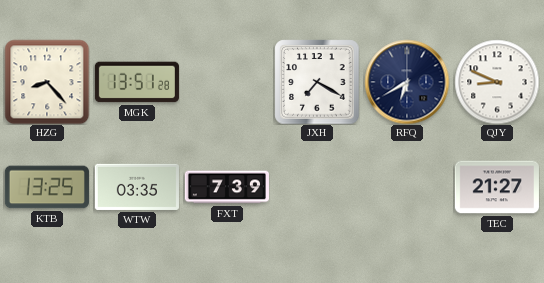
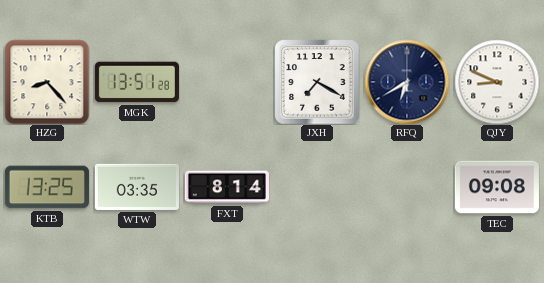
FXT: 7:39 -> 8:14 (226, 187)
TEC: 21:27 -> 09:08 (497, 187)
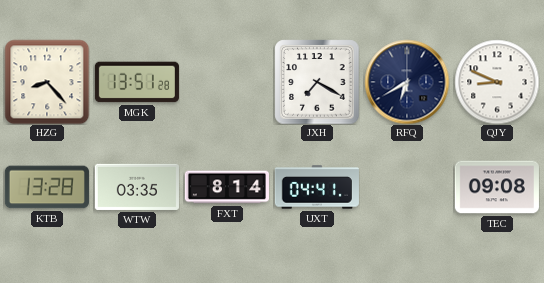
KTB: 13:25 -> 13:28 (47, 187)
UXT: none -> 04:41 (317, 187)
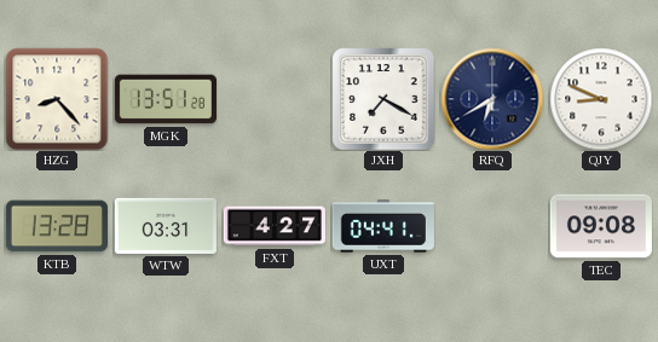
WTW: 03:35 -> 03:31 (166, 226)
FXT: 8:14 -> 4:27 (273, 226)
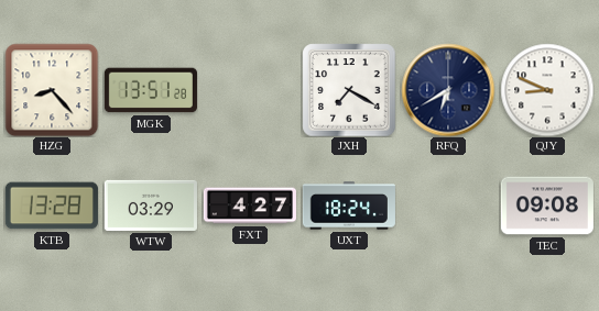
WTW: 03:31 -> 03:29 (151, 206)
UXT: 04:41 -> 18:24 (349, 206)
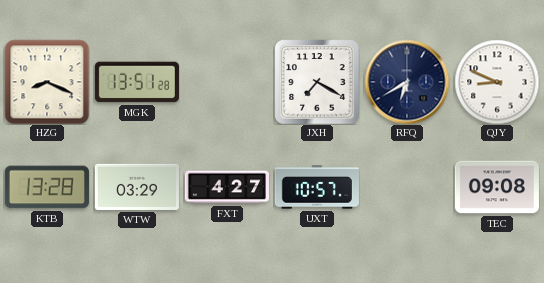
HZG: 8:23 -> 8:19 (47, 82)
UXT: 18:24 -> 10:57 (317, 187)
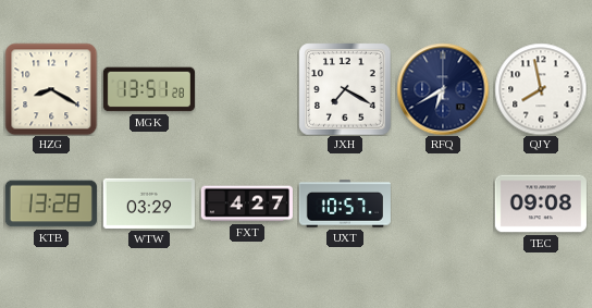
HZG: 8:19 -> 8:20 (51, 89)
QJY: 8:49 -> 7:58 (541, 89)
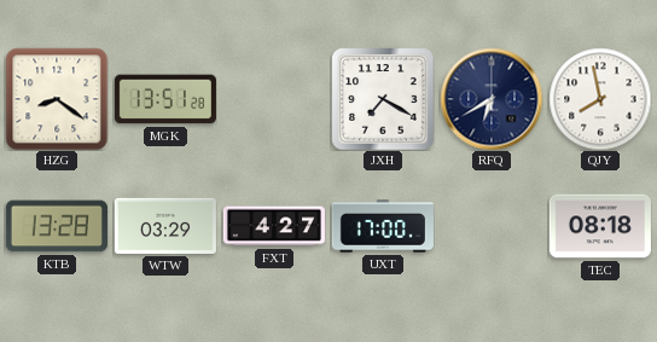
HZG: 8:20 -> 8:21 (57, 99)
UXT: 10:57 -> 17:00 (383, 226)
TEC: 09:08 -> 08:18 (600, 226)
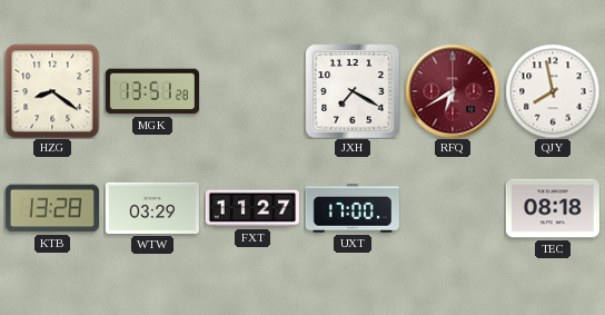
RFQ dial: navy -> burgundy (453, 91)
FXT: 4:27 -> 11:27 (251, 208)
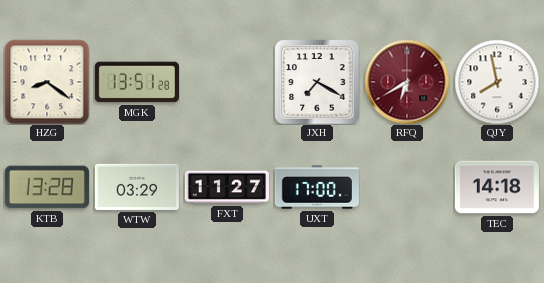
TEC: 08:18 -> 14:18 (497, 187)
